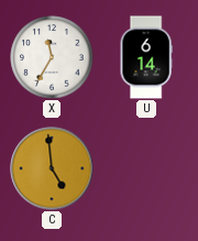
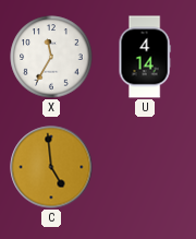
U: 6:14 -> 4:14 (145, 57)
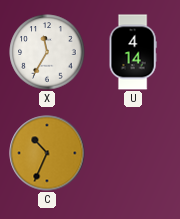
C: 4:59 -> 10:34 (47, 153)
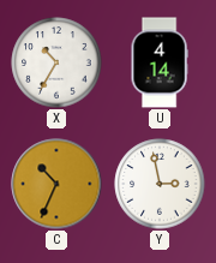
X: 11:35 -> 10:35 (56, 62)
Y: none -> 2:58 (160, 184)
